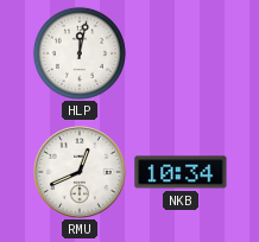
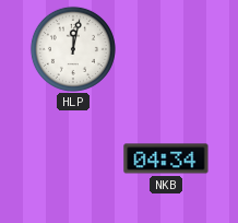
RMU: 12:41 -> none (80, 172)
NKB: 10:34 -> 04:34 (166, 159)
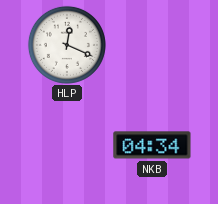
HLP: 12:02 -> 12:19 (67, 45)
